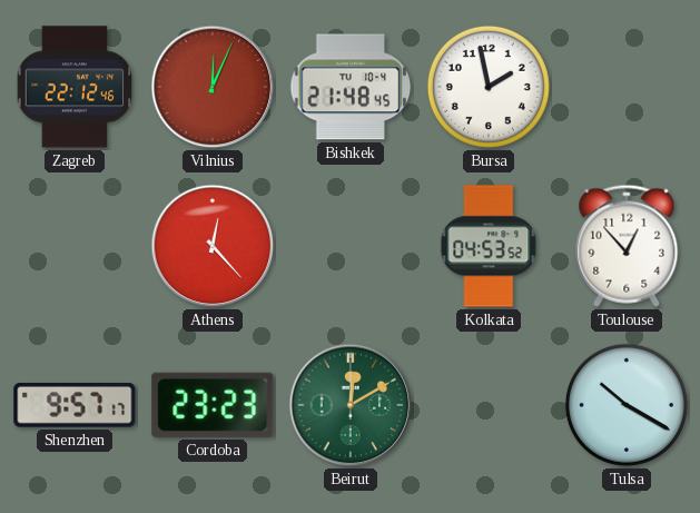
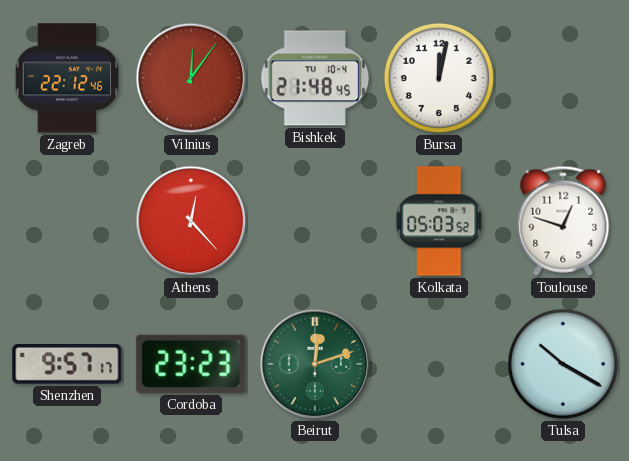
Vilnius: 12:04 -> 12:06 (191, 78)
Bursa: 1:58 -> 12:02 (439, 78)
Kolkata: 04:53 -> 05:03 (439, 221)
Toulouse: 12:53 -> 12:48 (563, 221)
Beirut: 12:10 -> 12:12 (315, 364)
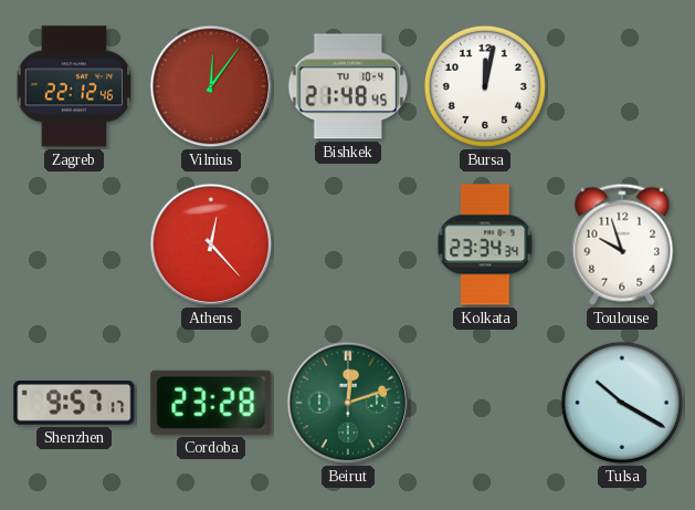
Kolkata: 05:03 -> 23:34 (485, 244)
Toulouse: 12:48 -> 9:57 (622, 244)
Cordoba: 23:23 -> 23:28 (211, 403)
